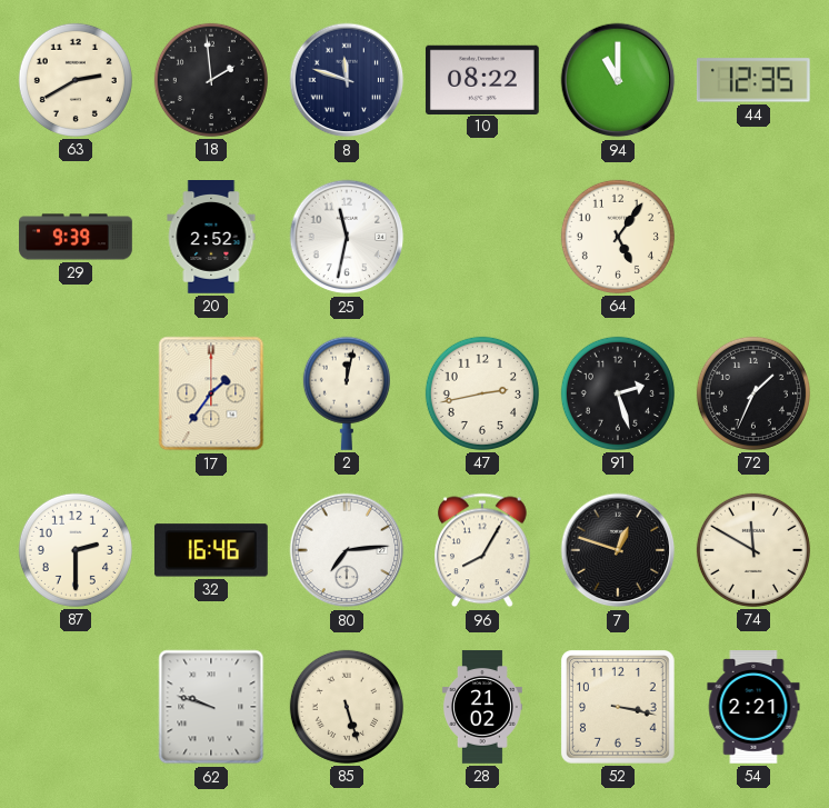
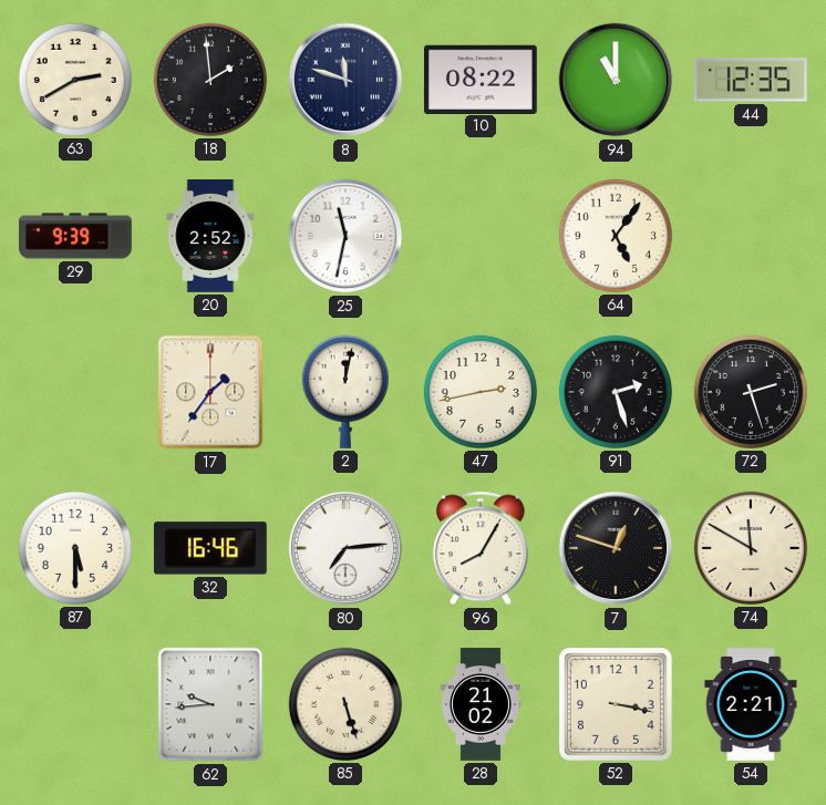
72: 1:34 -> 2:27 (751, 392)
87: 2:30 -> 5:30 (75, 548)
62: 9:48 -> 9:44 (210, 704)
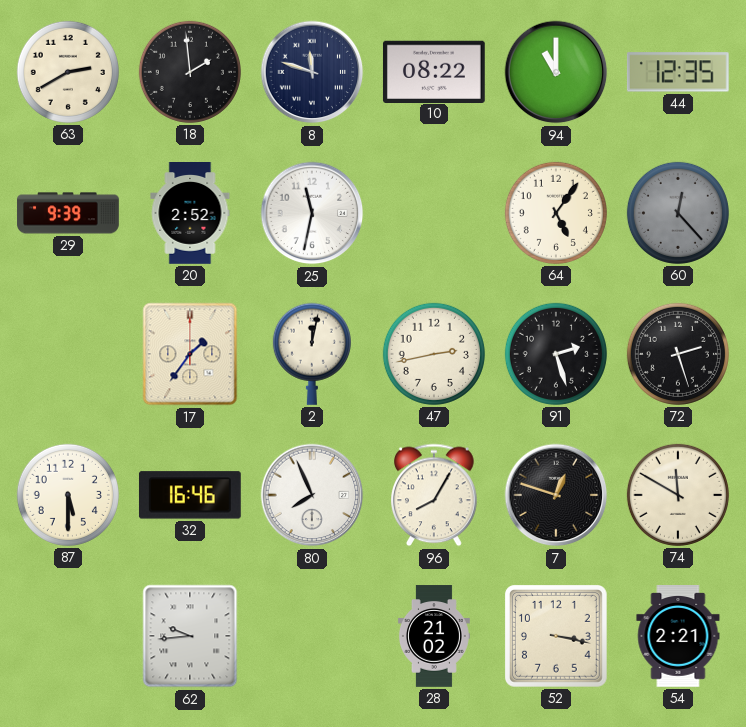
60: none -> 12:23 (678, 213)
80: 7:14 -> 7:56 (312, 495)
85: 5:27 -> none (345, 704)
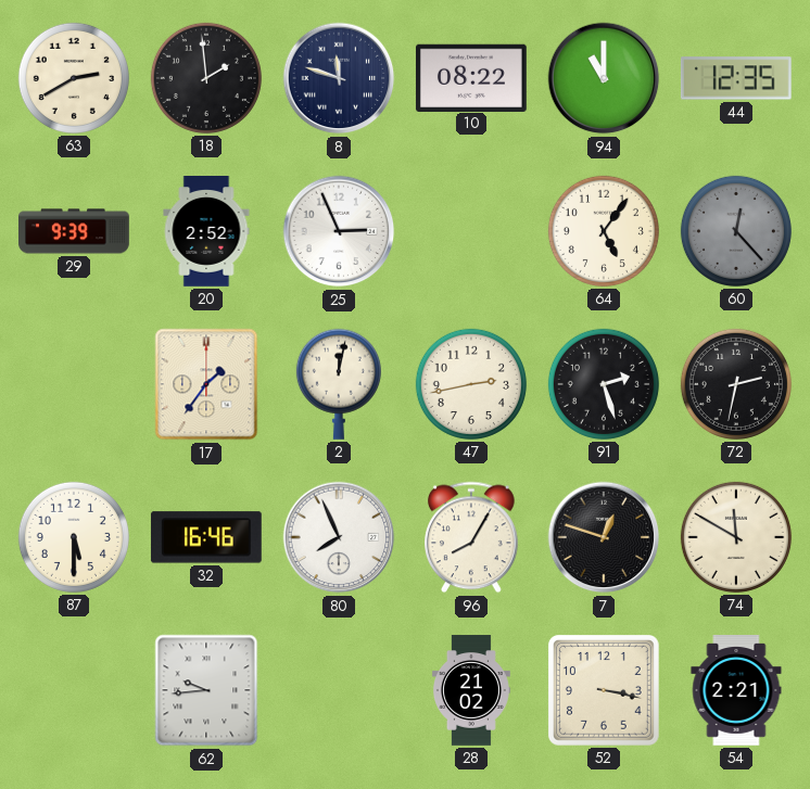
25: 11:32 -> 2:56 (339, 231)
72: 2:27 -> 2:32 (736, 384)
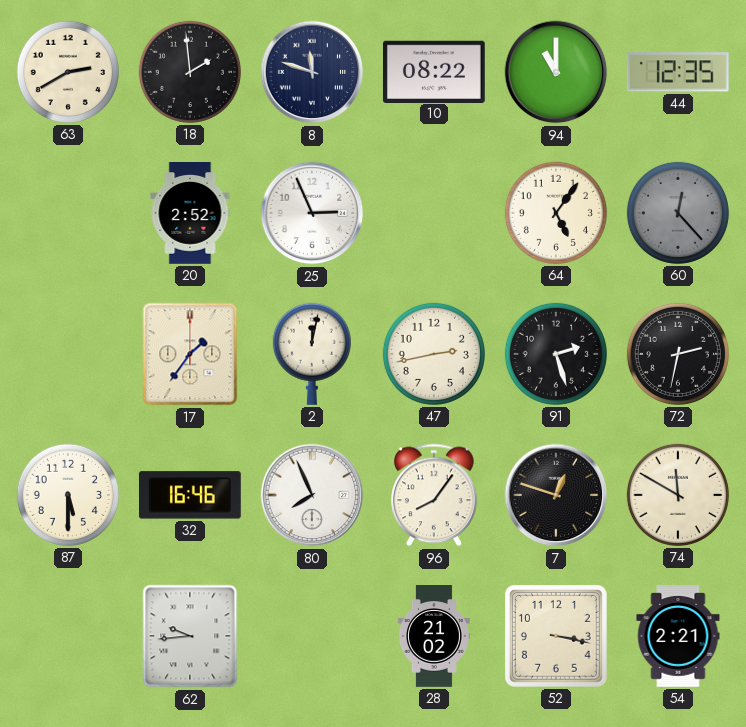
29: 9:39 -> none (74, 231)
96: 8:05 -> 8:06 (435, 495)
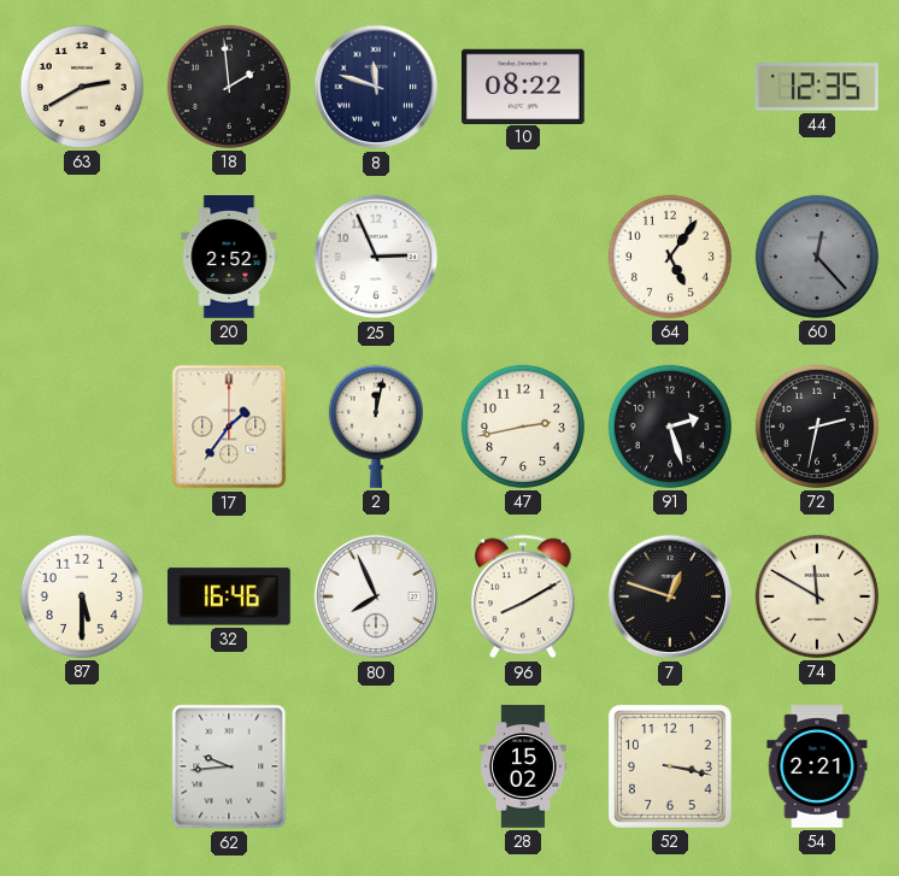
94: 11:00 -> none (556, 72)
96: 8:06 -> 8:10 (524, 596)
28: 21:02 -> 15:02 (523, 766)
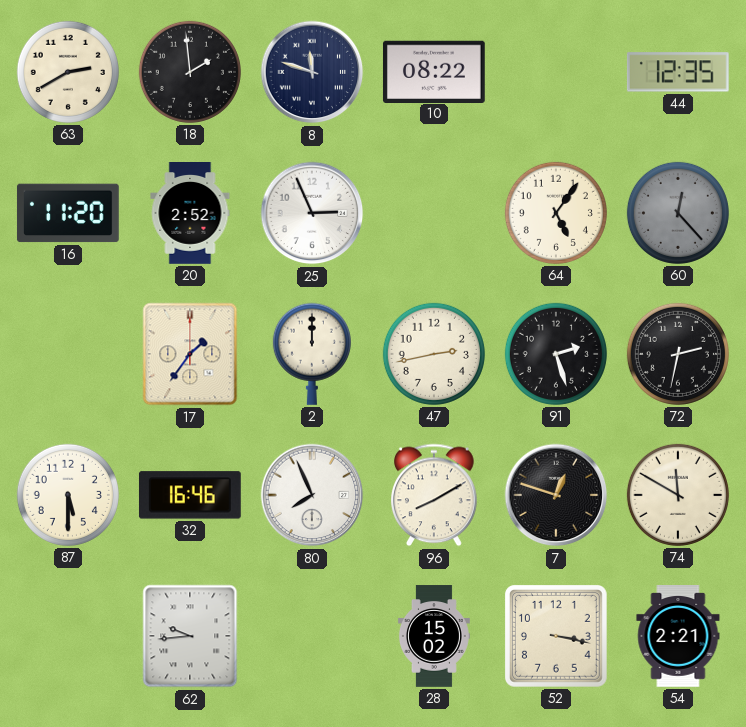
16: none -> 11:20 (68, 213)
2: 12:02 -> 12:00 (312, 354)
